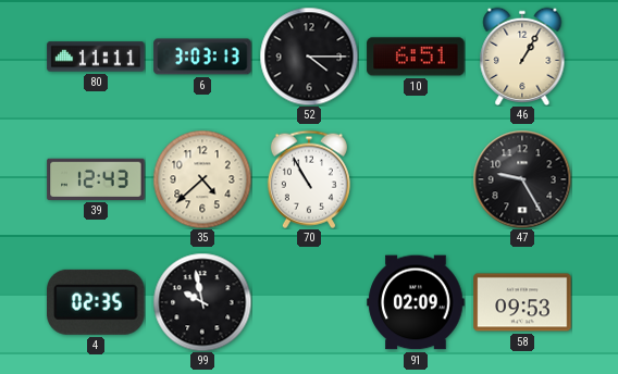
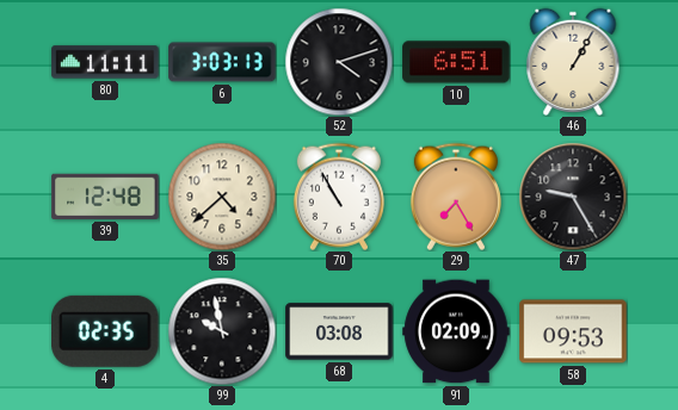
52: 4:15 -> 4:12 (339, 62)
39: 12:43 -> 12:48 (105, 197)
29: none -> 7:25 (456, 197)
68: none -> 03:08 (339, 331)
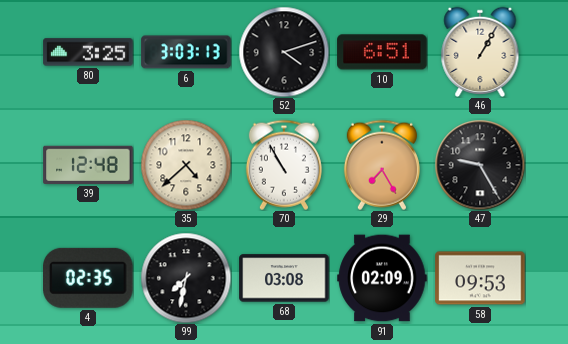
80: 11:11 -> 3:25 (88, 52)
99: 9:58 -> 7:32 (186, 278)
